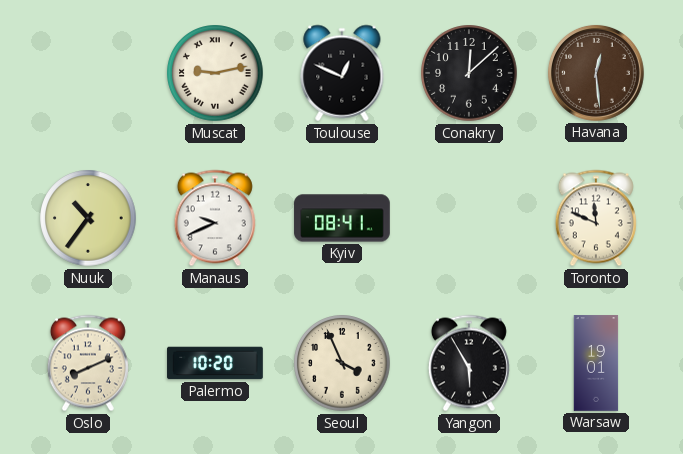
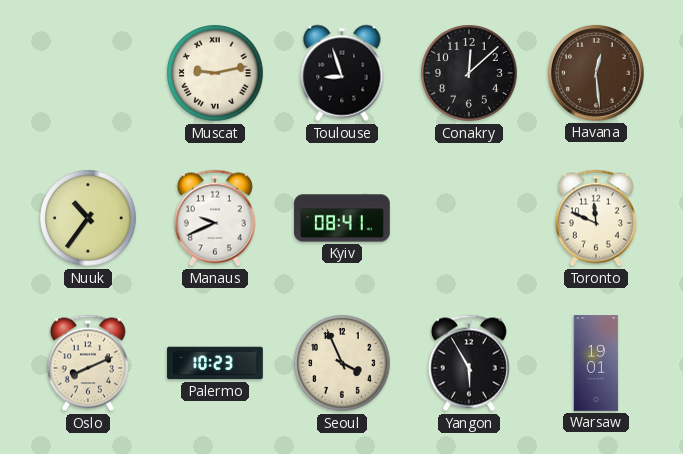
Toulouse: 12:49 -> 8:57 (342, 73)
Palermo: 10:20 -> 10:23 (215, 363)
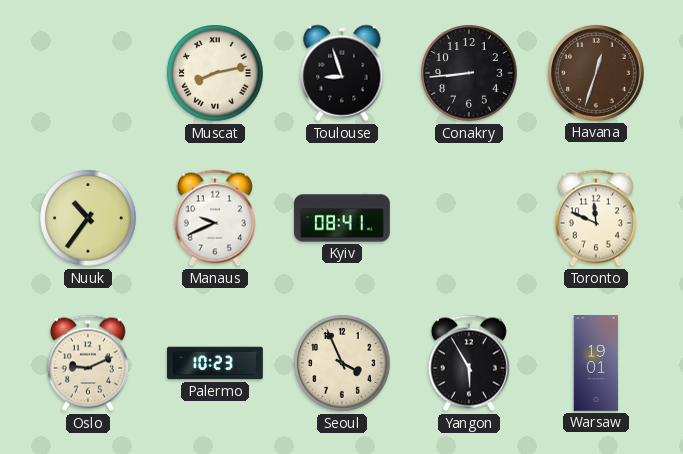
Muscat: 9:13 -> 8:13 (215, 73)
Conakry: 12:08 -> 8:44 (469, 73)
Havana: 12:29 -> 12:33 (596, 73)
Oslo: 8:11 -> 9:11 (88, 363)
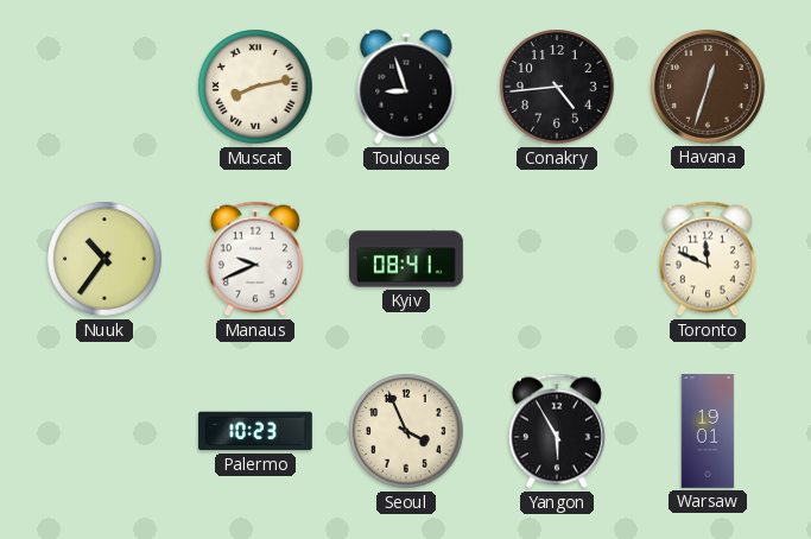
Conakry: 8:44 -> 4:44 (557, 87)
Oslo: 9:11 -> none (88, 363)
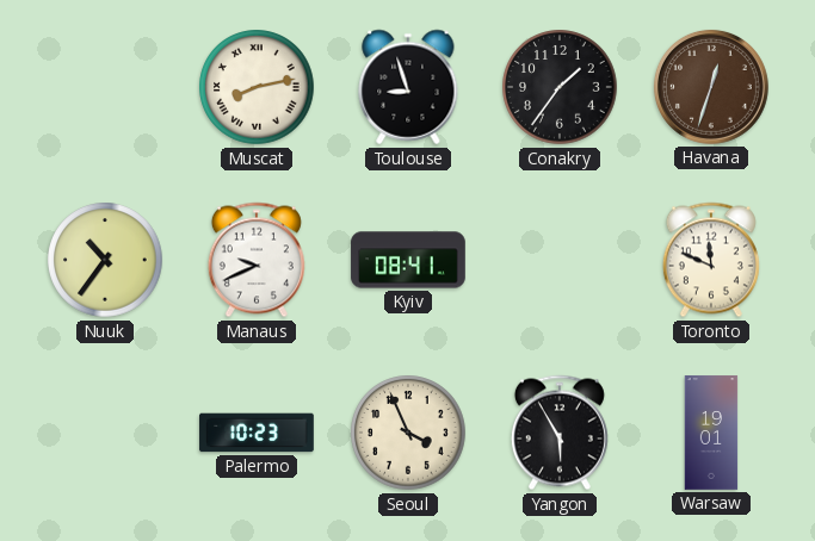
Conakry: 4:44 -> 1:36 (560, 87)
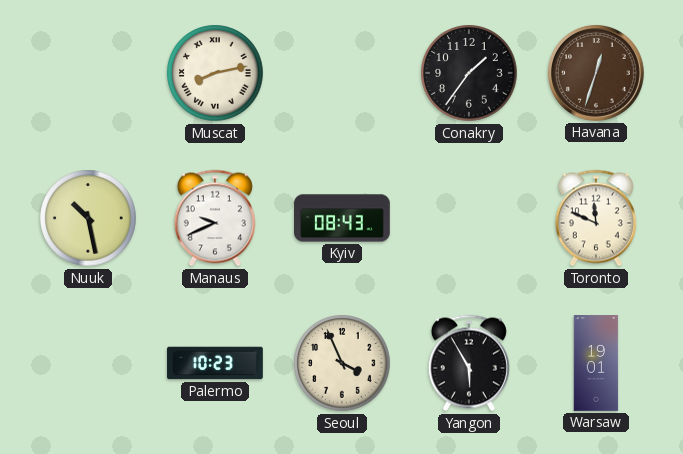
Toulouse: 8:57 -> none (408, 87)
Nuuk: 10:36 -> 10:28 (88, 218)
Kyiv: 08:41 -> 08:43 (342, 218)
